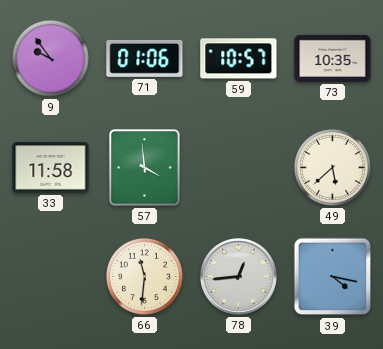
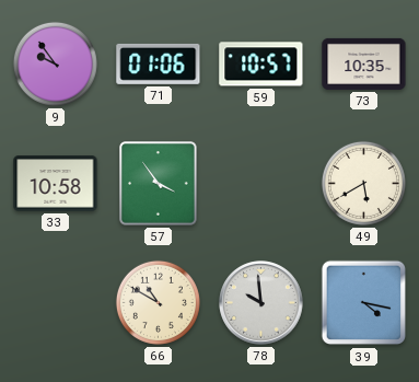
33: 11:58 -> 10:58 (56, 184)
57: 3:59 -> 3:54 (159, 184)
49: 5:38 -> 5:40 (363, 183)
66: 11:31 -> 10:50 (158, 302)
78: 12:44 -> 9:59 (261, 303)
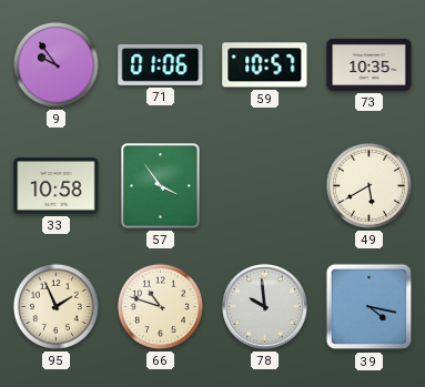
95: none -> 1:56 (55, 306)
66: 10:50 -> 10:48 (160, 306)
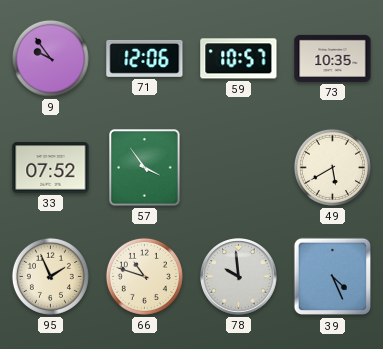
71: 01:06 -> 12:06 (145, 58)
33: 10:58 -> 07:52 (51, 168)
39: 4:17 -> 4:26 (333, 277)
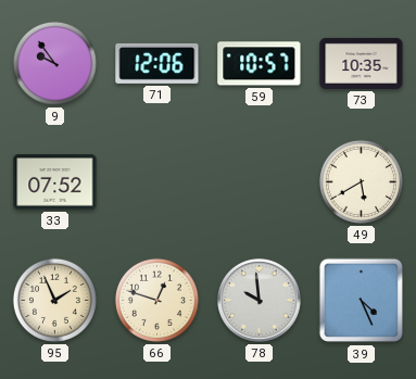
57: 3:54 -> none (145, 168)
66: 10:48 -> 12:48 (156, 300)
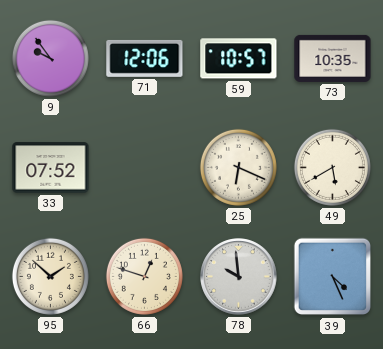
25: none -> 6:19 (238, 167)
95: 1:56 -> 1:52 (50, 276)
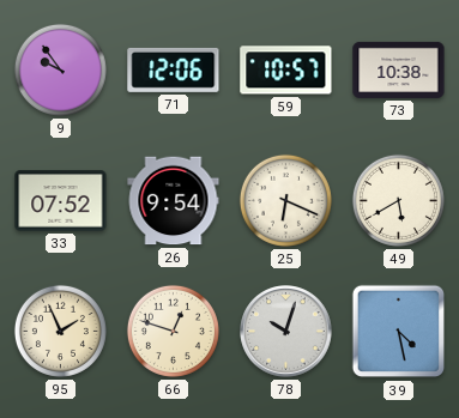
73: 10:35 -> 10:38 (399, 69)
26: none -> 9:54 (174, 201)
95: 1:52 -> 1:56 (60, 331)
78: 9:59 -> 10:03 (286, 332)
39: 4:26 -> 4:28 (399, 332)
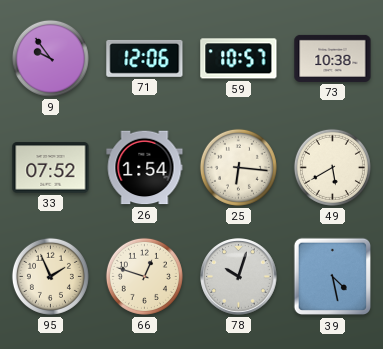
26: 9:54 -> 1:54 (145, 168)
25: 6:19 -> 6:16 (238, 167)
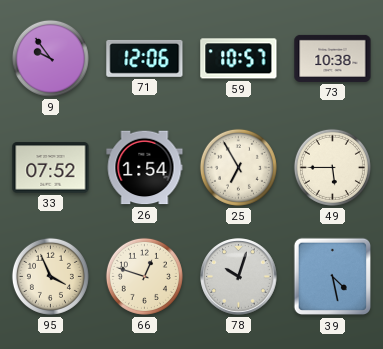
25: 6:16 -> 6:55 (238, 167)
49: 5:40 -> 5:45 (332, 167)
95: 1:56 -> 3:56 (50, 276)
